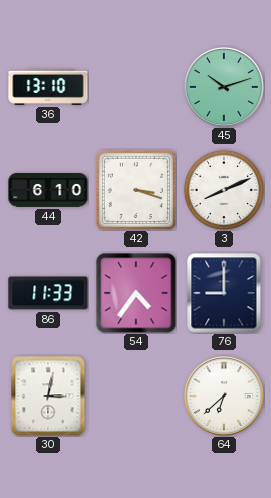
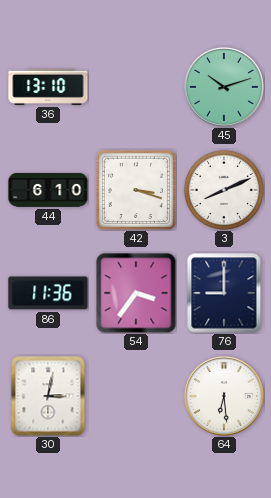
86: 11:33 -> 11:36 (48, 293)
54: 4:36 -> 3:36 (136, 293)
64: 6:38 -> 6:29 (224, 396)
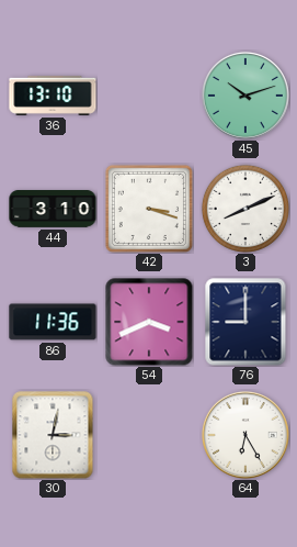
44: 6:10 -> 3:10 (53, 210)
54: 3:36 -> 3:41 (149, 322)
64: 6:29 -> 6:25 (245, 435)
